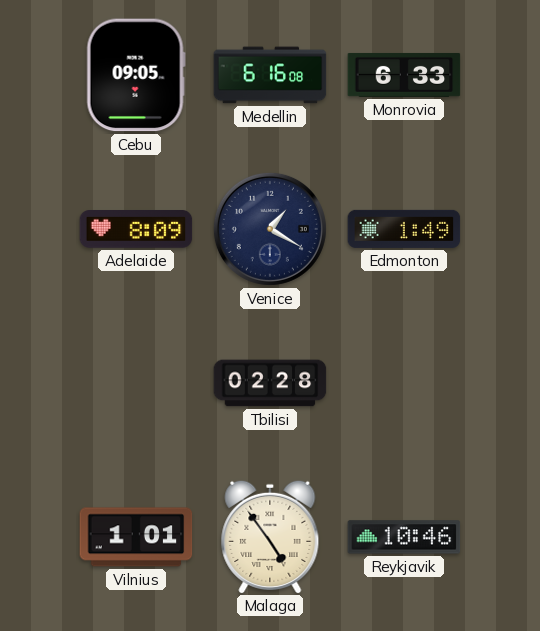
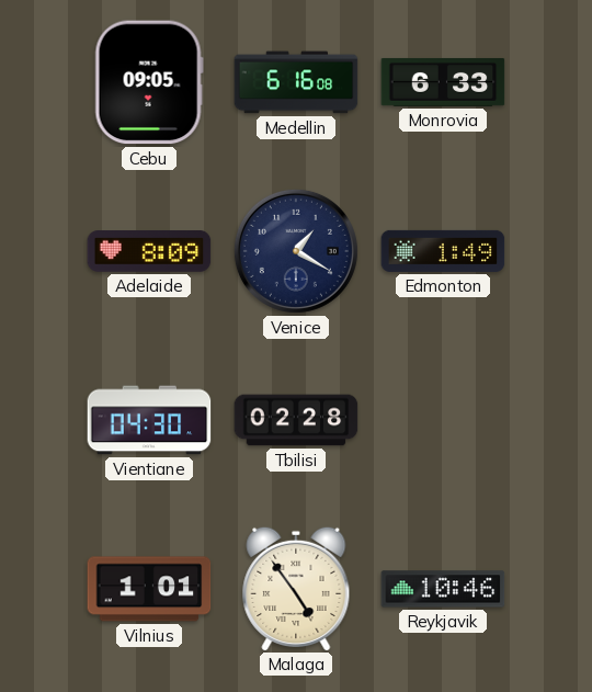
Vientiane: none -> 04:30 (149, 420)
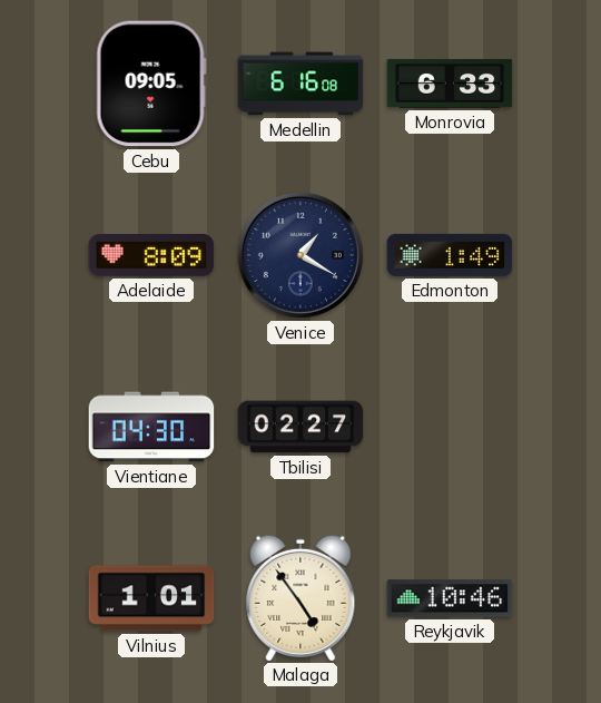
Tbilisi: 02:28 -> 02:27 (300, 427)
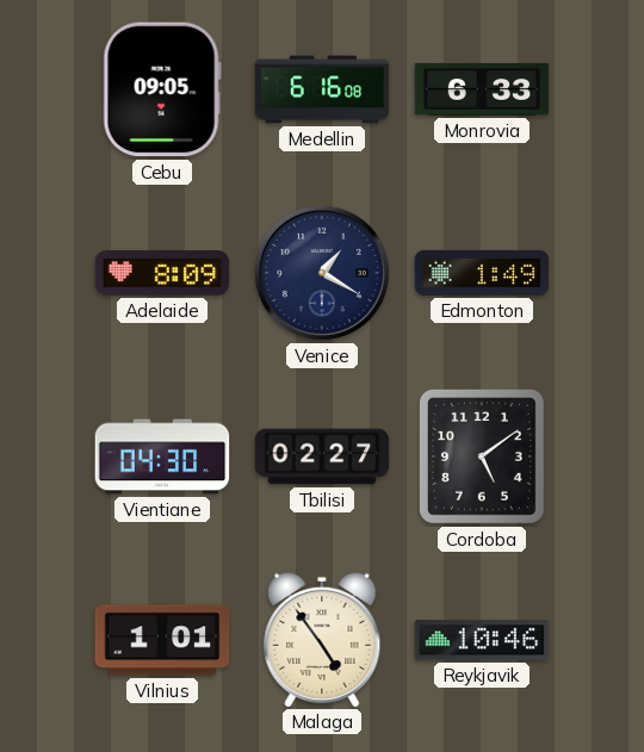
Cordoba: none -> 5:09 (482, 456)
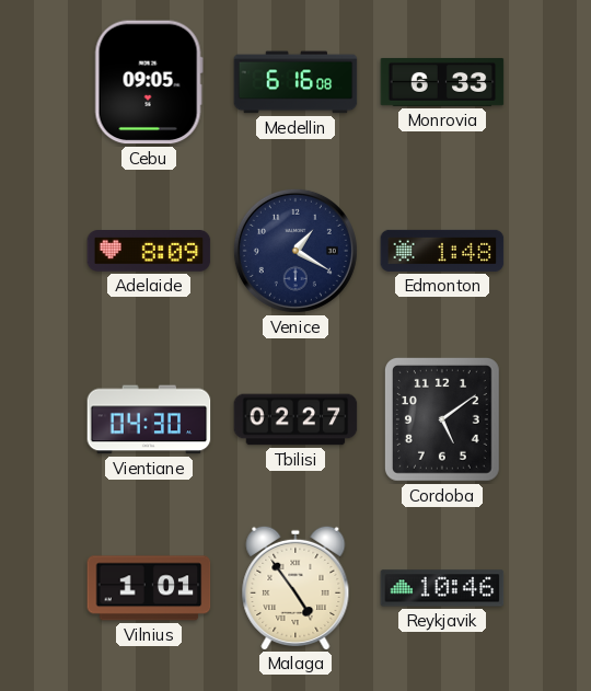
Edmonton: 1:49 -> 1:48 (442, 251)
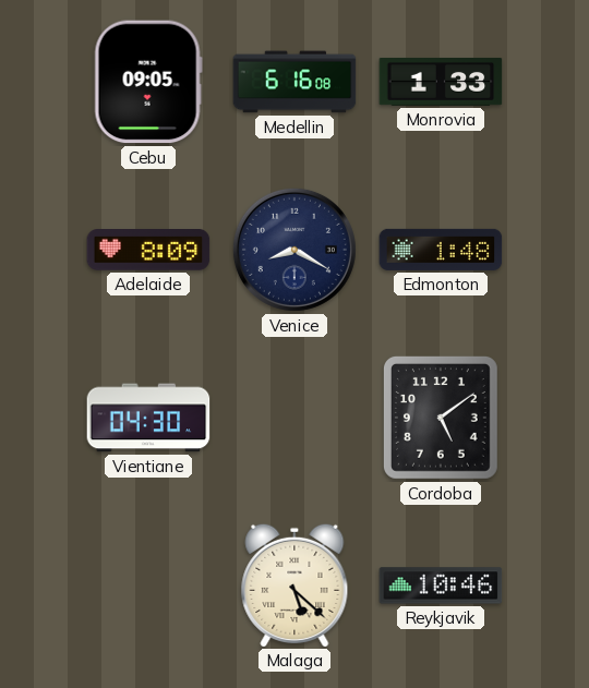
Monrovia: 6:33 -> 1:33 (441, 82)
Venice: 1:20 -> 8:20 (294, 250)
Tbilisi: 02:27 -> none (296, 419)
Vilnius: 1:01 -> none (149, 588)
Malaga: 4:54 -> 5:22 (294, 584)
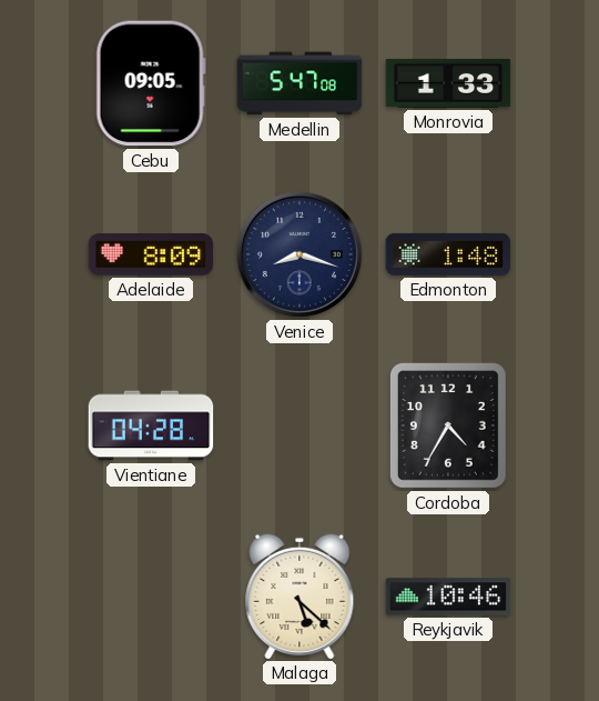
Medellin: 6:16 -> 5:47 (299, 83)
Venice: 8:20 -> 8:18 (299, 254)
Vientiane: 04:30 -> 04:28 (151, 425)
Cordoba: 5:09 -> 4:35 (448, 425)
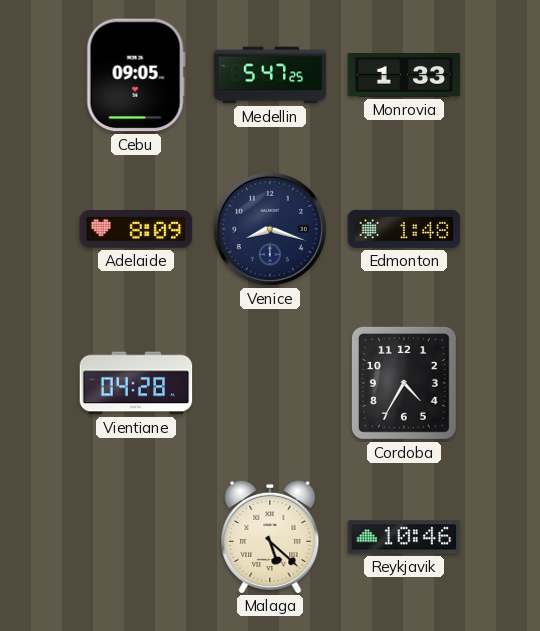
Medellin: 5:47:08 -> 5:47:25 (270, 75)
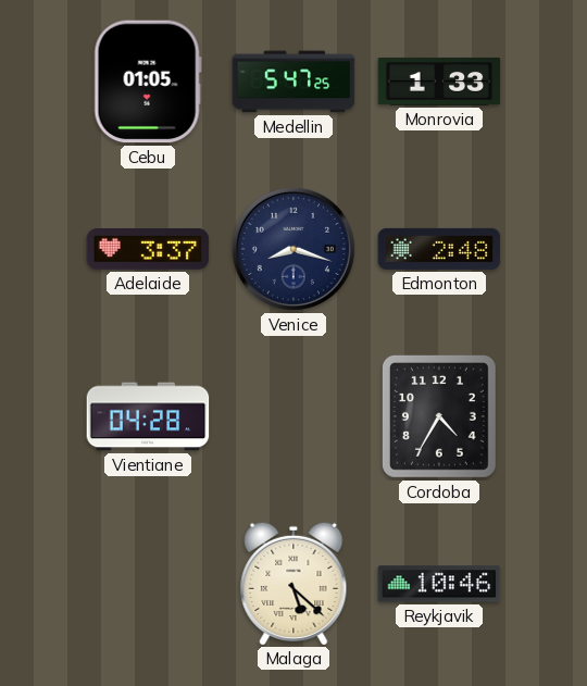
Cebu: 09:05 -> 01:05 (148, 82)
Adelaide: 8:09 -> 3:37 (148, 249)
Edmonton: 1:48 -> 2:48 (439, 249)
